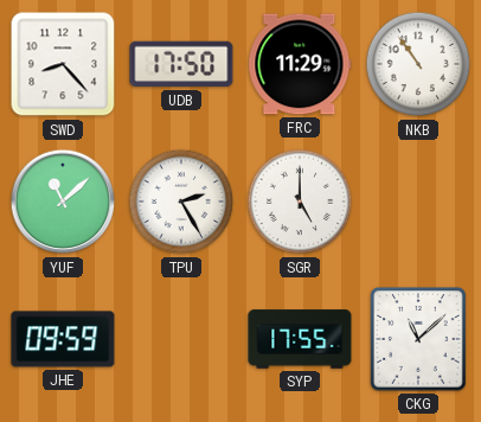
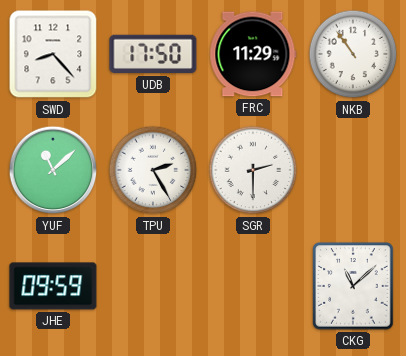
SGR: 5:00 -> 2:30 (253, 170)
SYP: 17:55 -> none (300, 339)
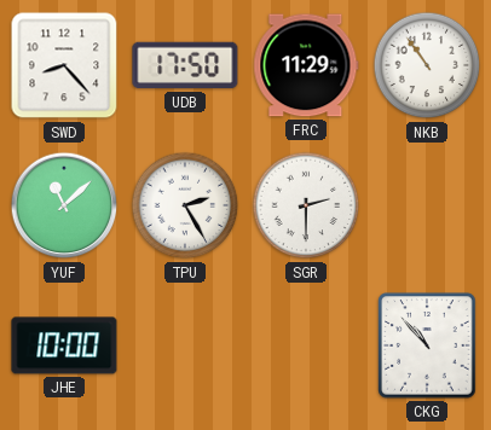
JHE: 09:59 -> 10:00 (64, 345)
CKG: 11:08 -> 10:53 (427, 345)
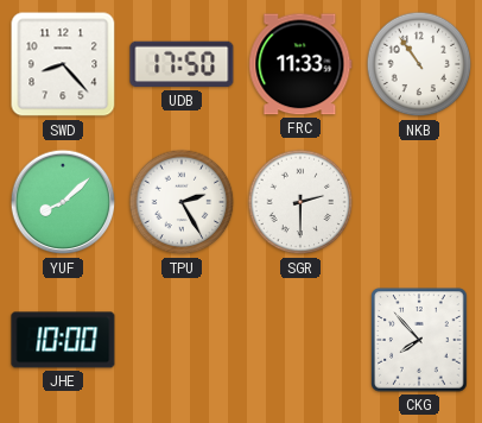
FRC: 11:29 -> 11:33 (300, 64)
YUF: 11:08 -> 8:08 (63, 202)
CKG: 10:53 -> 7:53 (419, 340)
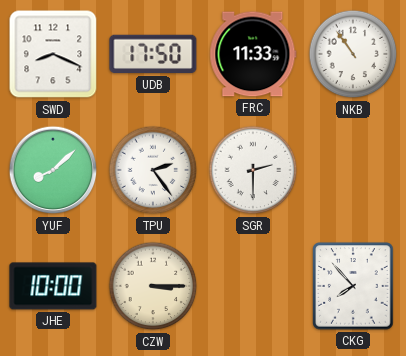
SWD: 8:23 -> 8:19 (53, 54)
TPU: 2:25 -> 2:24 (153, 170)
CZW: none -> 3:15 (153, 286)
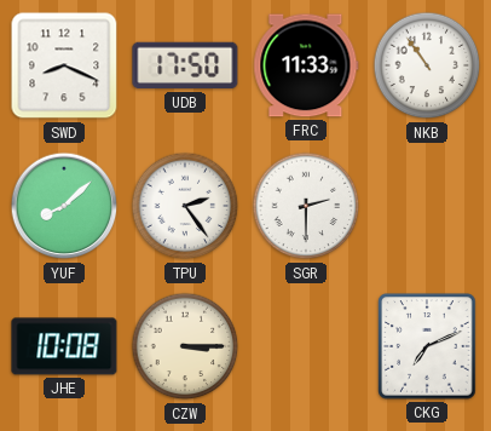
JHE: 10:00 -> 10:08 (64, 346)
CKG: 7:53 -> 7:11 (427, 346)
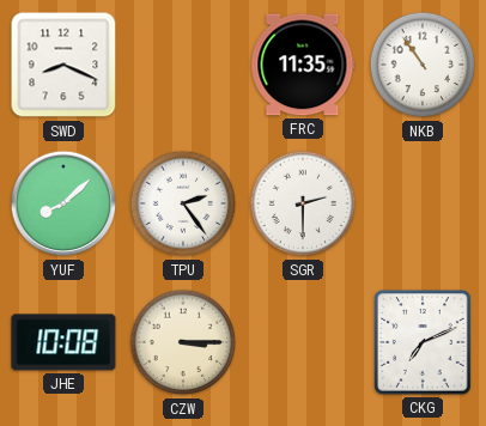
UDB: 17:50 -> none (185, 65)
FRC: 11:33 -> 11:35 (303, 65)
